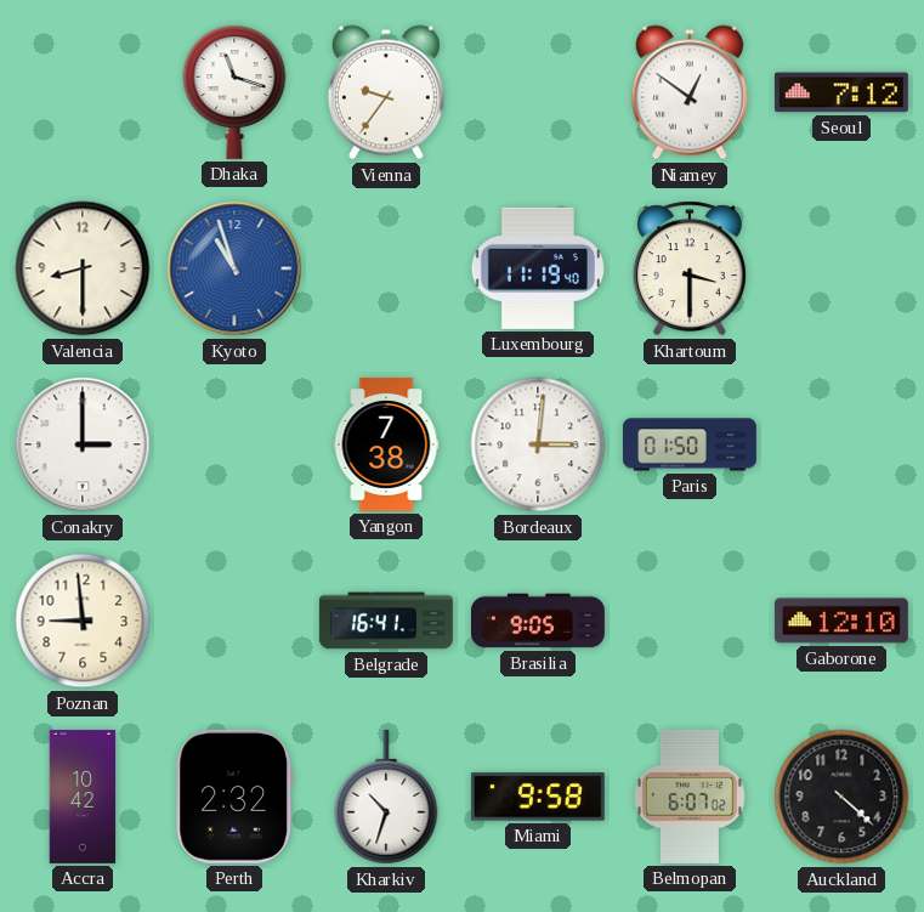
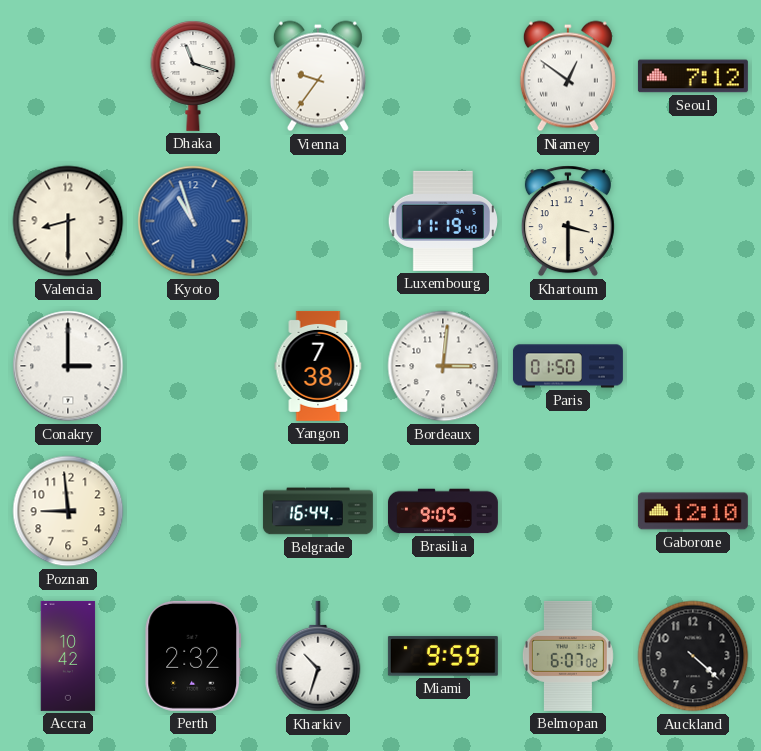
Belgrade: 16:41 -> 16:44 (318, 511)
Miami: 9:58 -> 9:59 (443, 656)
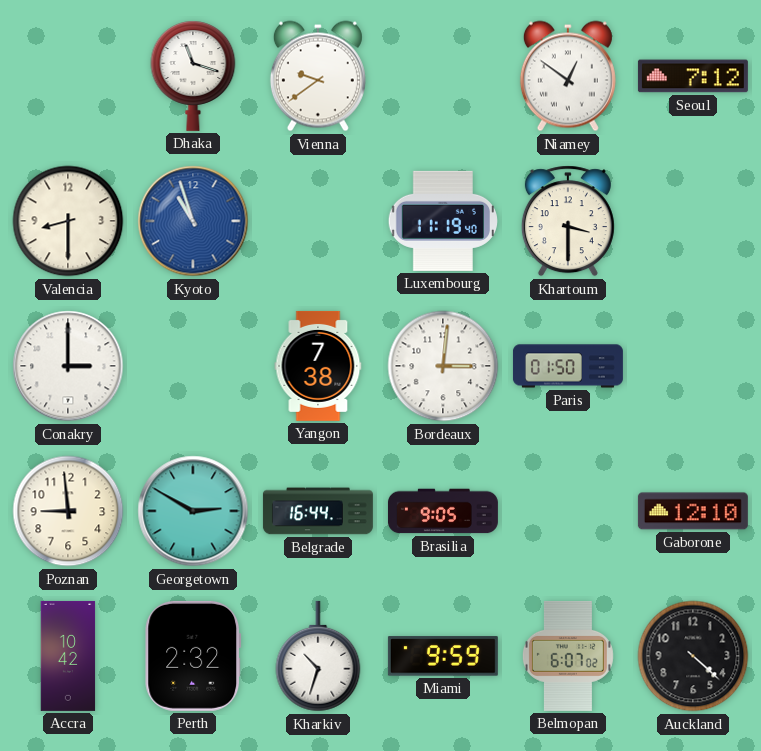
Vienna: 9:36 -> 9:39 (318, 76)
Georgetown: none -> 2:50 (193, 511)
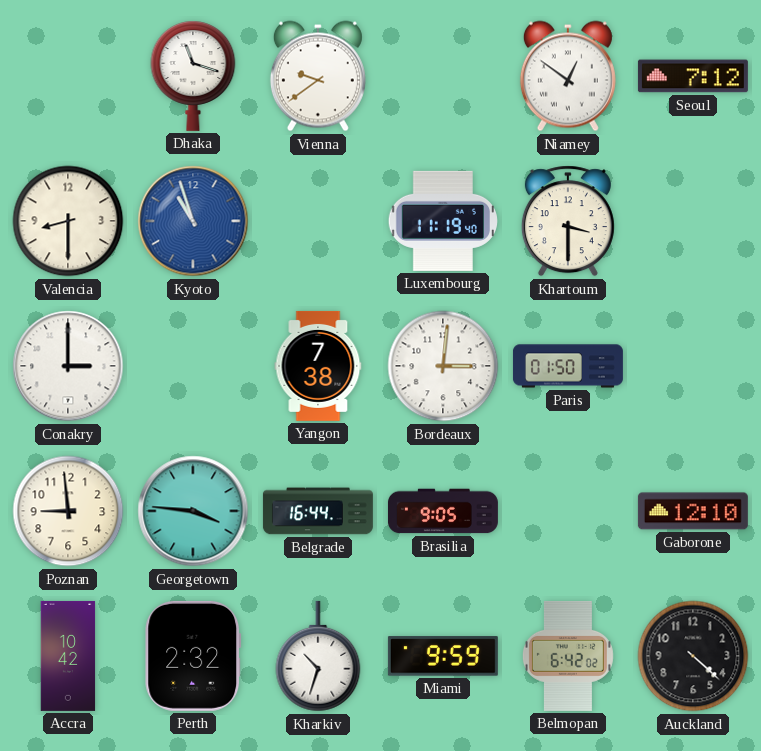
Georgetown: 2:50 -> 3:46 (193, 511)
Belmopan: 6:07 -> 6:42 (568, 656)
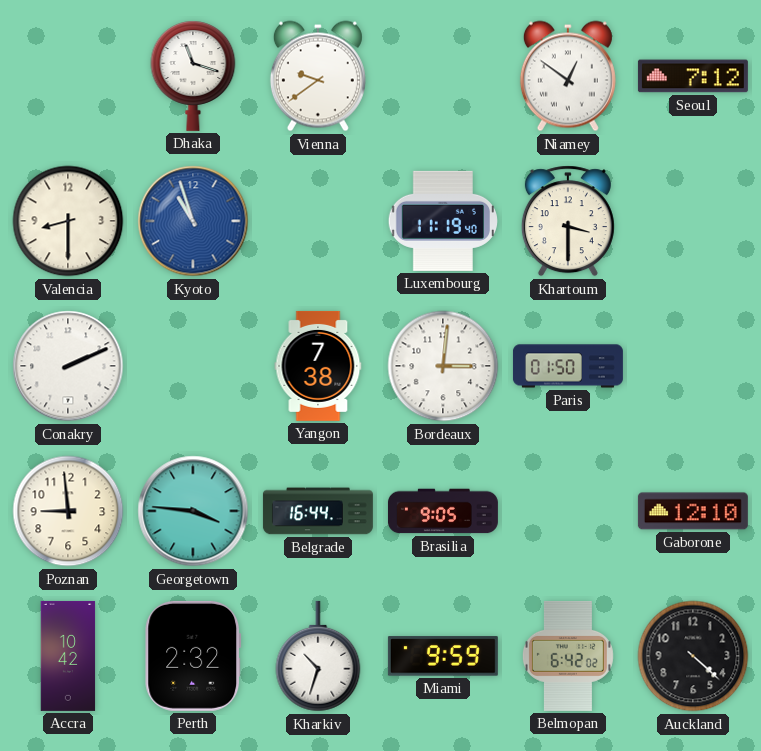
Conakry: 3:00 -> 2:11 (68, 366)
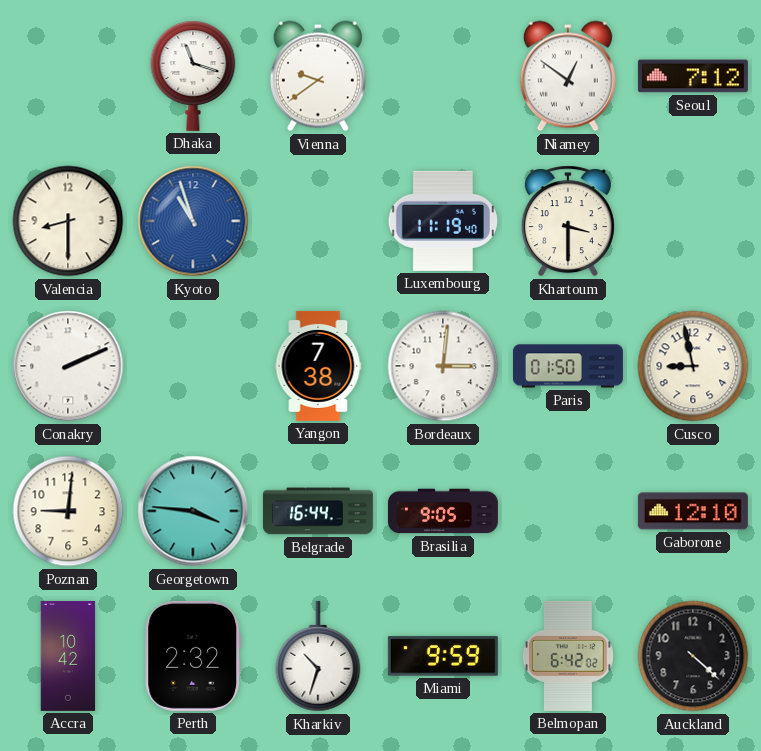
Cusco: none -> 8:58 (693, 366)
Poznan: 8:59 -> 9:01 (68, 511)
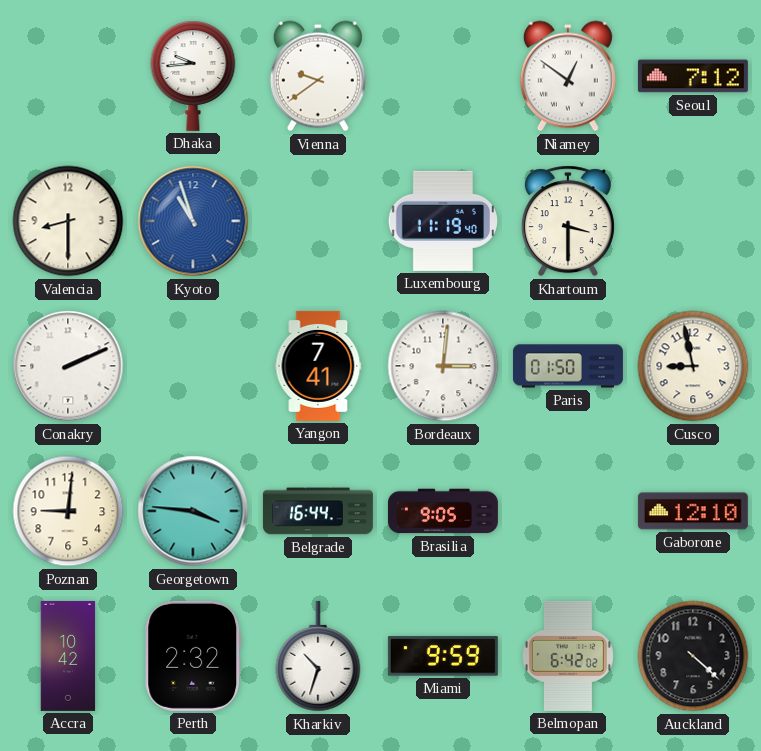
Dhaka: 11:18 -> 9:44 (193, 76)
Yangon: 7:38 -> 7:41 (318, 366)
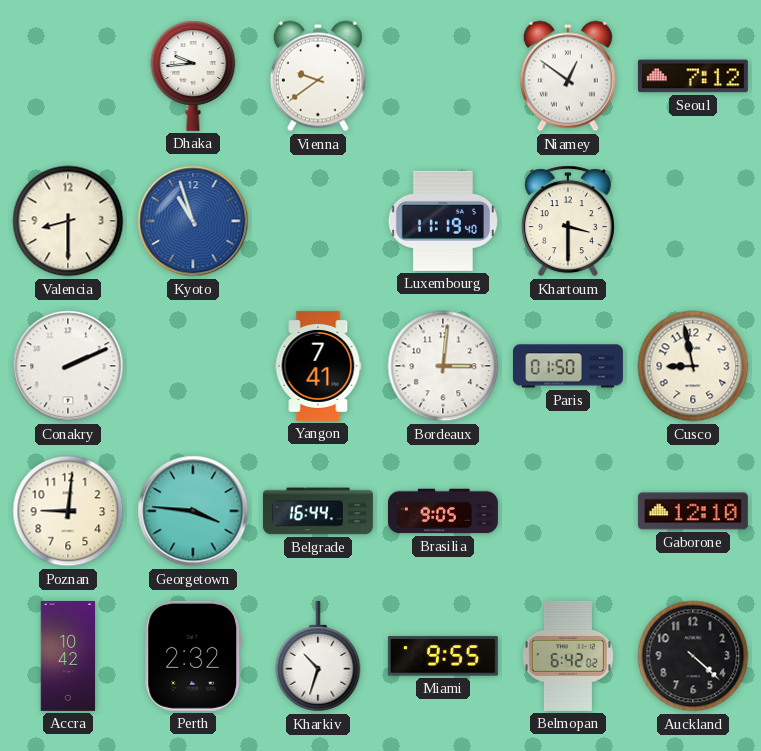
Miami: 9:59 -> 9:55 (443, 656)
